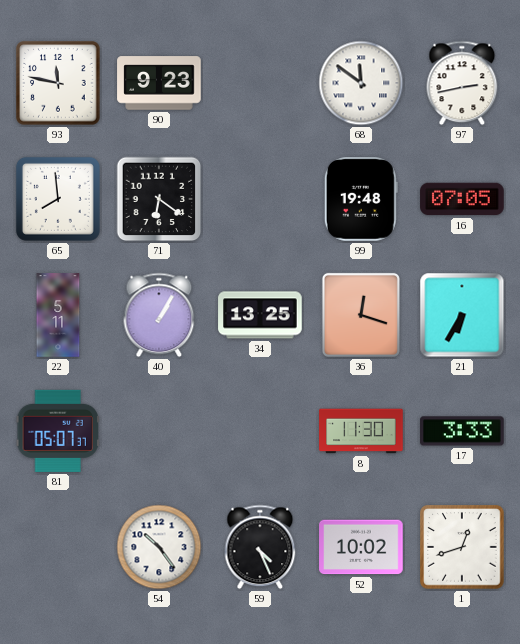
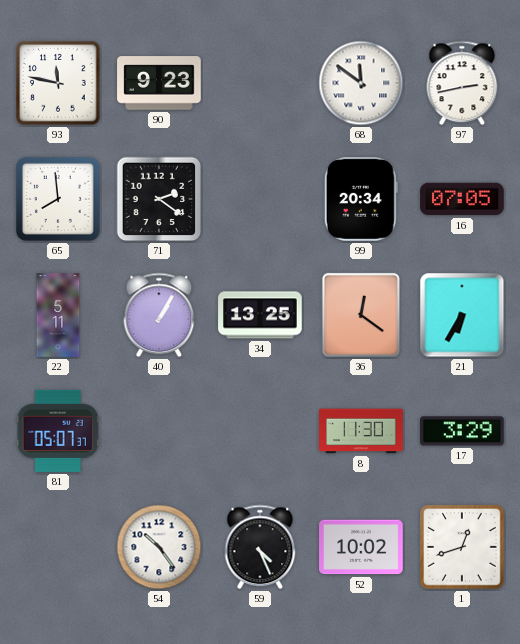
71: 6:21 -> 2:21 (159, 199)
99: 19:48 -> 20:34 (361, 199)
36: 12:18 -> 12:21 (361, 315)
17: 3:33 -> 3:29 (462, 431)
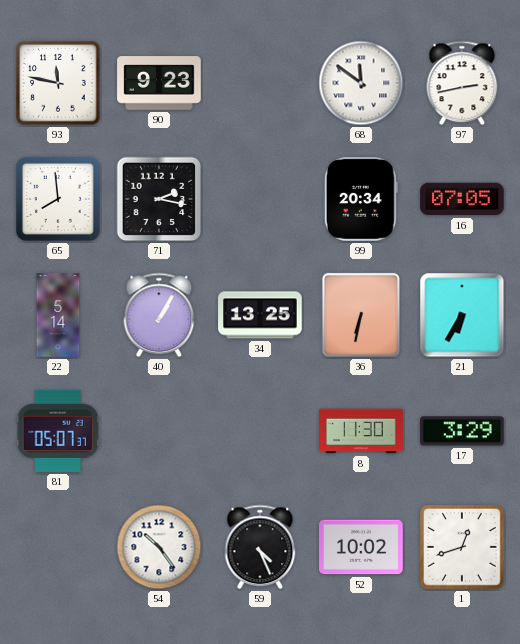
71: 2:21 -> 2:17 (159, 199)
22: 5:11 -> 5:14 (58, 315)
36: 12:21 -> 6:32 (361, 315)
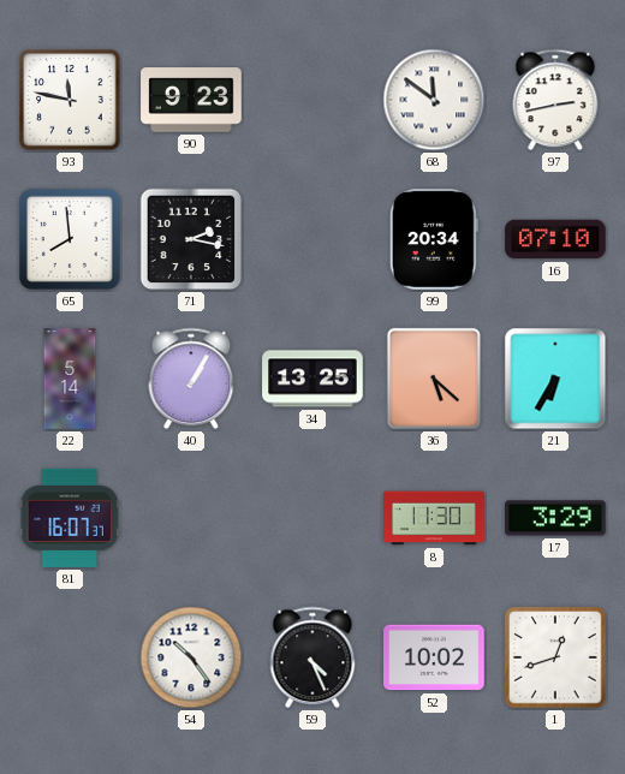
16: 07:05 -> 07:10 (555, 239)
36: 6:32 -> 5:22 (434, 379)
81: 05:07 -> 16:07 (70, 518)
